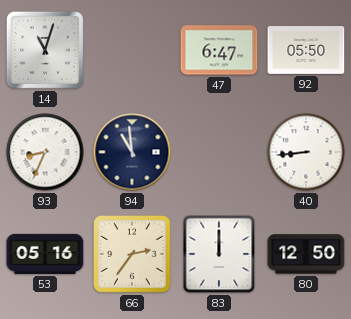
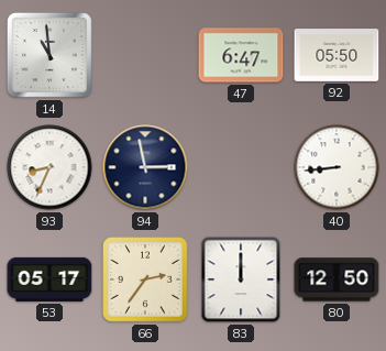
14: 11:03 -> 10:59 (49, 55)
94: 10:59 -> 2:58 (145, 167)
53: 05:16 -> 05:17 (49, 279)
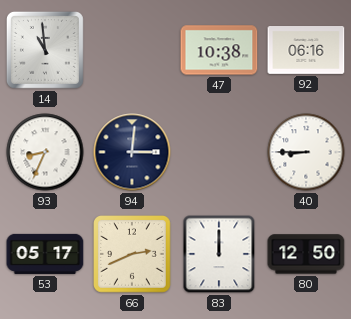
47: 6:47 -> 10:38 (219, 50)
92: 05:50 -> 06:16 (306, 51)
94: 2:58 -> 3:01 (132, 152)
40: 8:44 -> 8:45 (306, 152)
66: 2:36 -> 2:41 (133, 255)
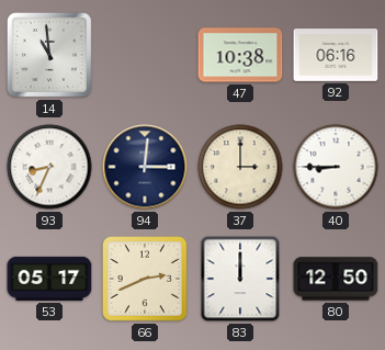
37: none -> 3:00 (240, 167)
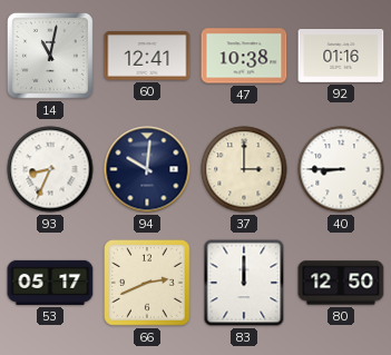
14: 10:59 -> 11:02 (50, 56)
60: none -> 12:41 (147, 56)
92: 06:16 -> 01:16 (341, 57)
94: 3:01 -> 10:01 (147, 169)
